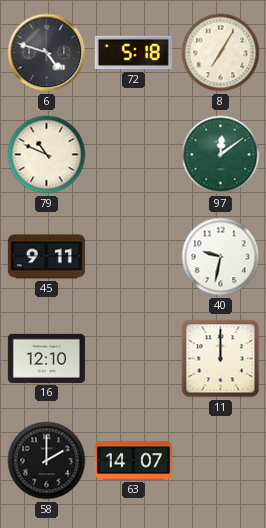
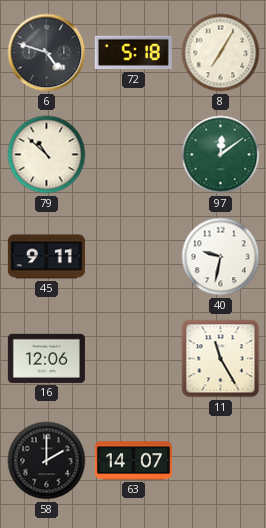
79: 10:49 -> 10:52 (47, 155)
16: 12:10 -> 12:06 (46, 358)
11: 12:00 -> 11:25 (221, 359)
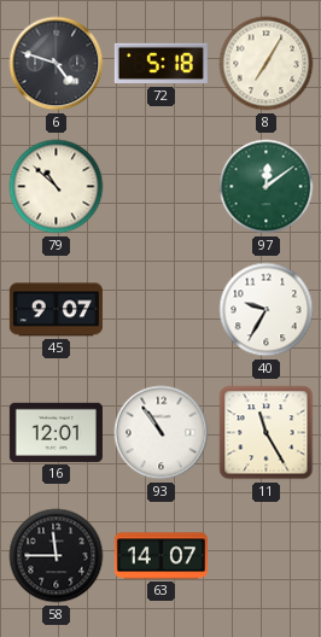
45: 9:11 -> 9:07 (56, 310)
40: 9:32 -> 9:35 (267, 310)
16: 12:06 -> 12:01 (56, 432)
93: none -> 10:54 (162, 433)
58: 2:00 -> 11:45 (57, 556)
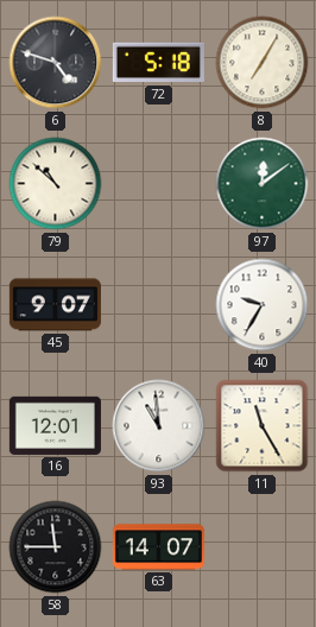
93: 10:54 -> 10:59 (159, 426)
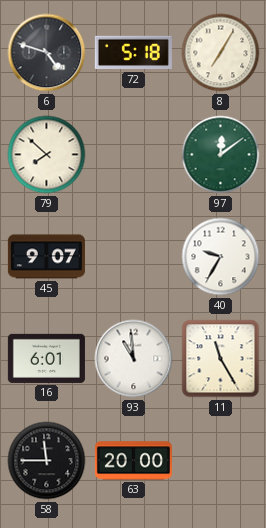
79: 10:52 -> 7:52 (47, 155)
16: 12:01 -> 6:01 (46, 358)
63: 14:07 -> 20:00 (133, 461)
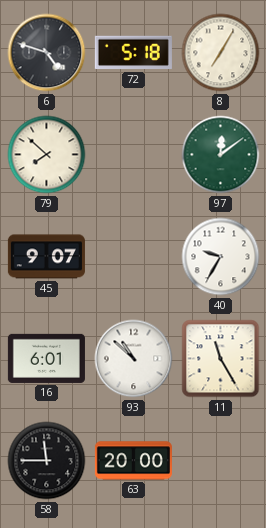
93: 10:59 -> 10:52 (134, 359)
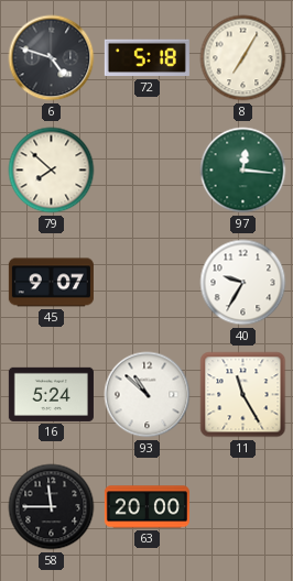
97: 12:09 -> 12:16 (243, 171)
16: 6:01 -> 5:24 (51, 394)
